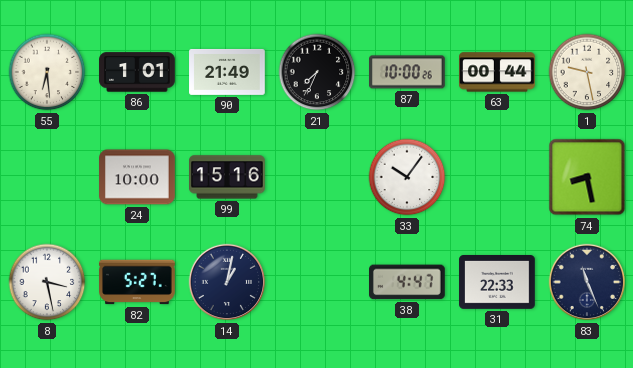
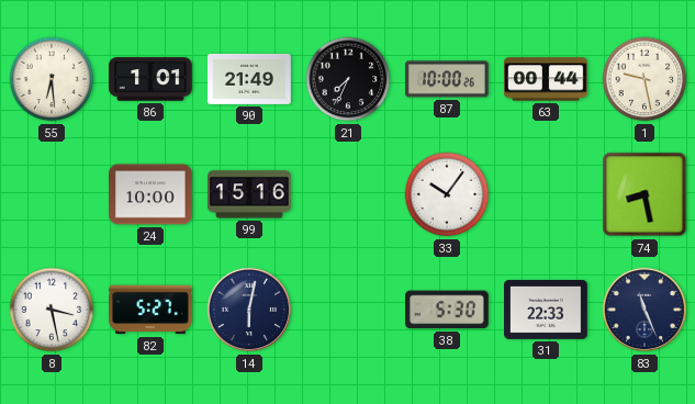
14: 1:02 -> 6:02 (249, 310)
38: 4:47 -> 5:30 (448, 310)
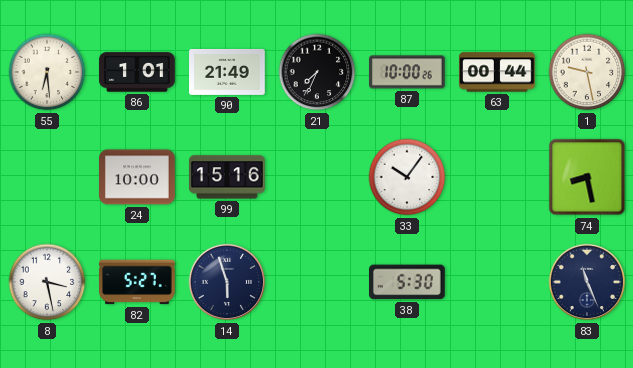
14: 6:02 -> 5:57 (227, 282)
31: 22:33 -> none (546, 311)
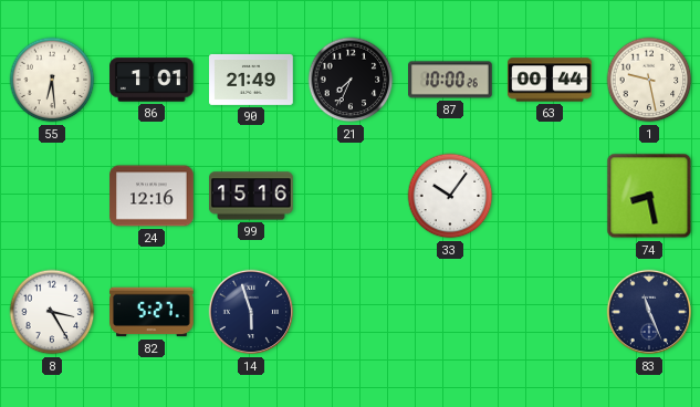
24: 10:00 -> 12:16 (152, 196)
8: 3:28 -> 3:25 (52, 312)
38: 5:30 -> none (408, 282)
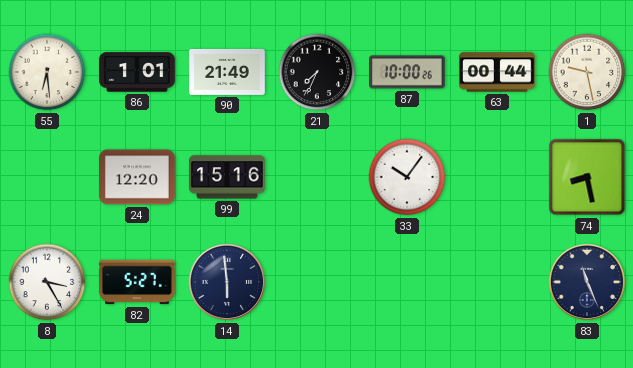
24: 12:16 -> 12:20 (137, 177)
14: 5:57 -> 5:59 (227, 282)
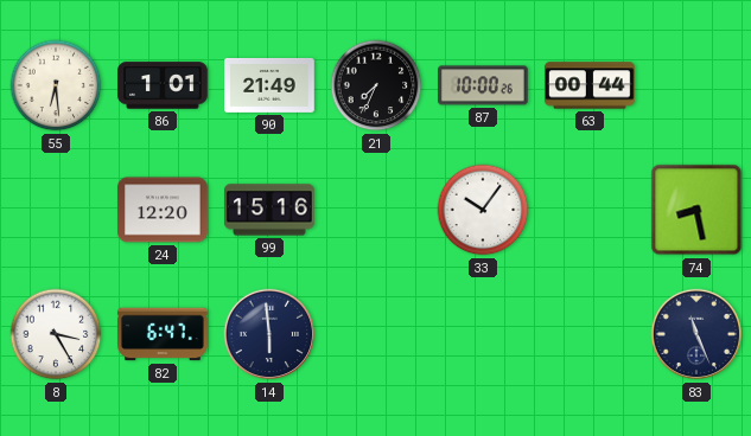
1: 9:28 -> none (587, 72)
82: 5:27 -> 6:47 (163, 334)
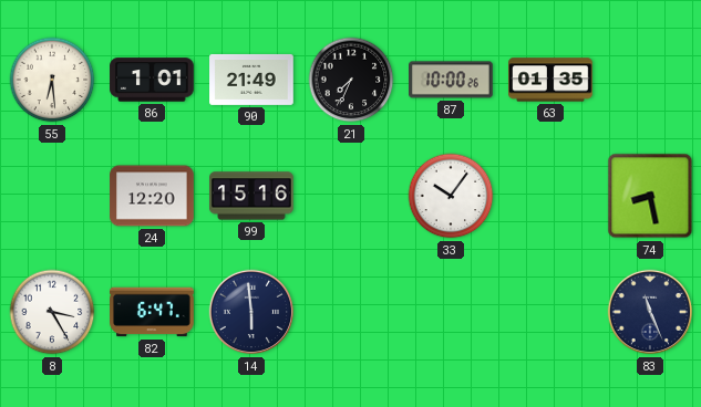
63: 00:44 -> 01:35 (550, 80)
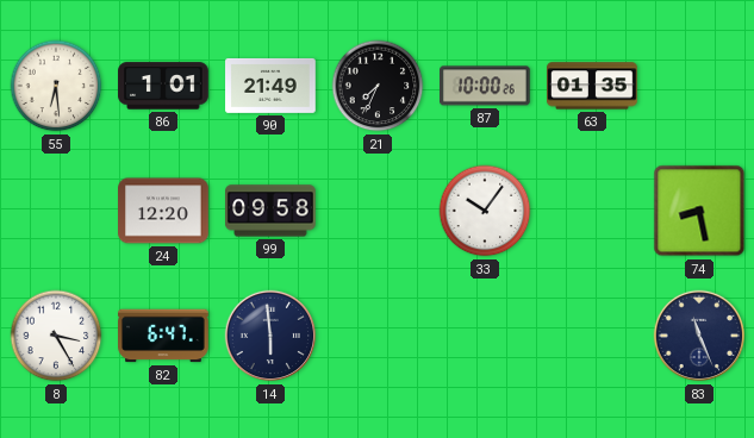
99: 15:16 -> 09:58 (272, 211)
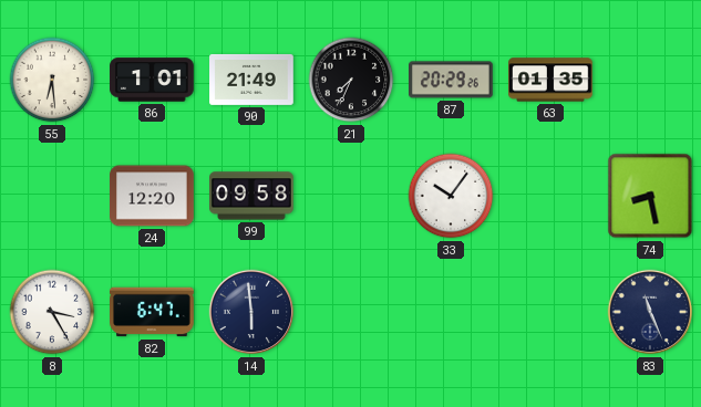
87: 10:00 -> 20:29 (452, 80)
